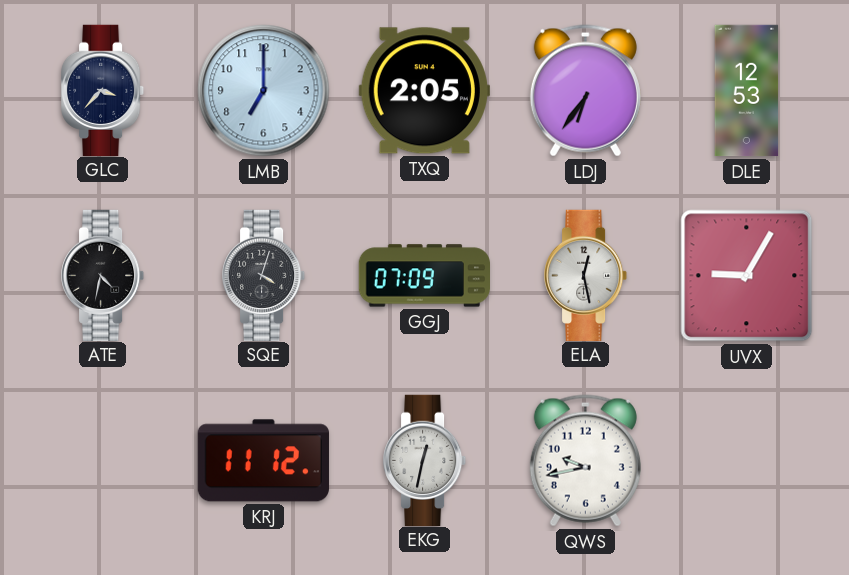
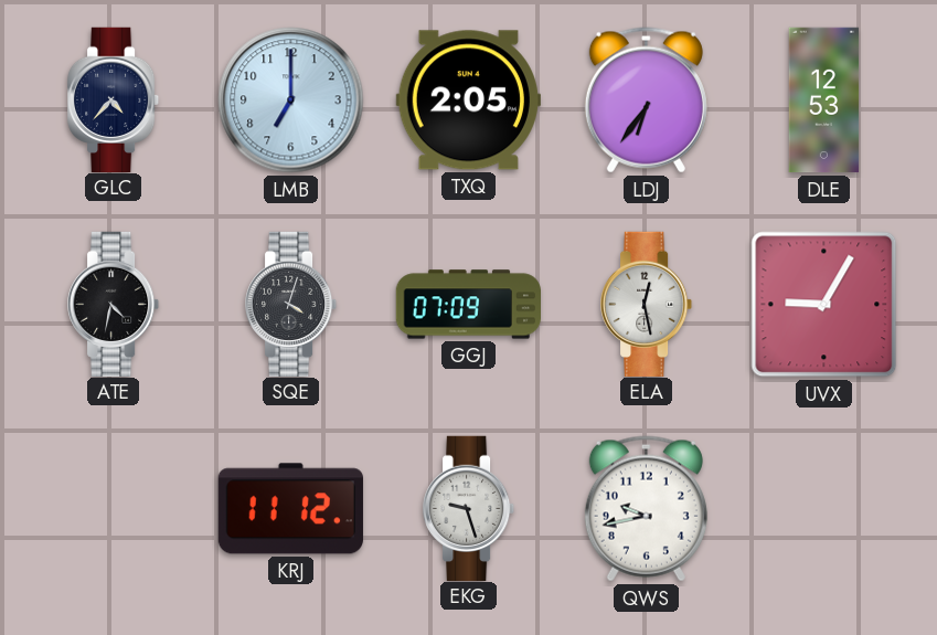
GLC: 3:37 -> 4:37 (115, 99)
EKG: 12:32 -> 9:27 (470, 508)
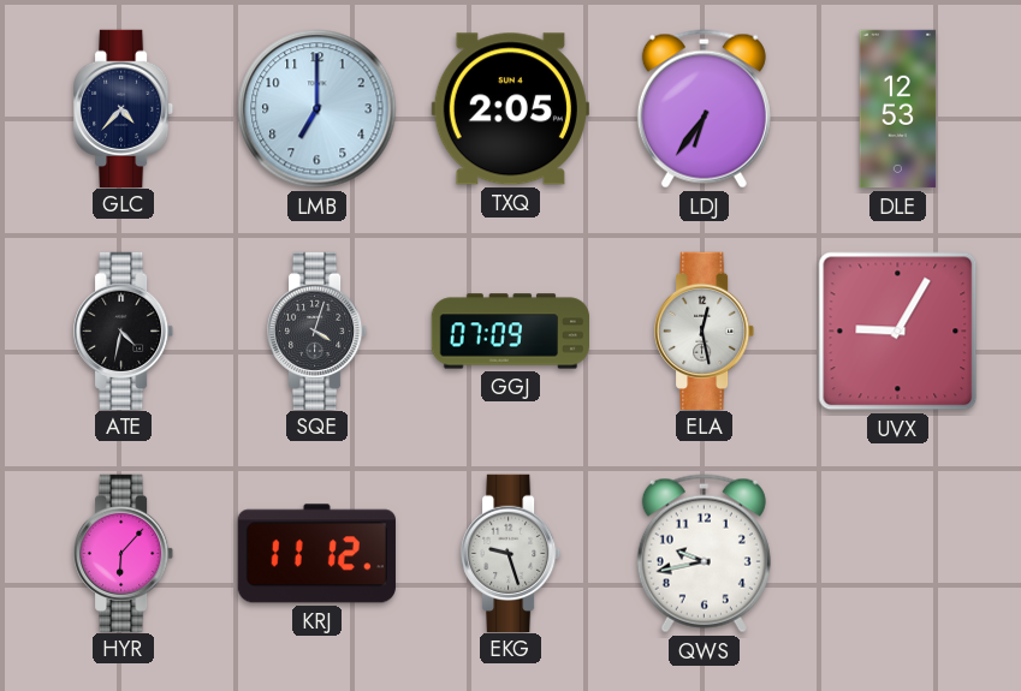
HYR: none -> 6:07 (125, 553)
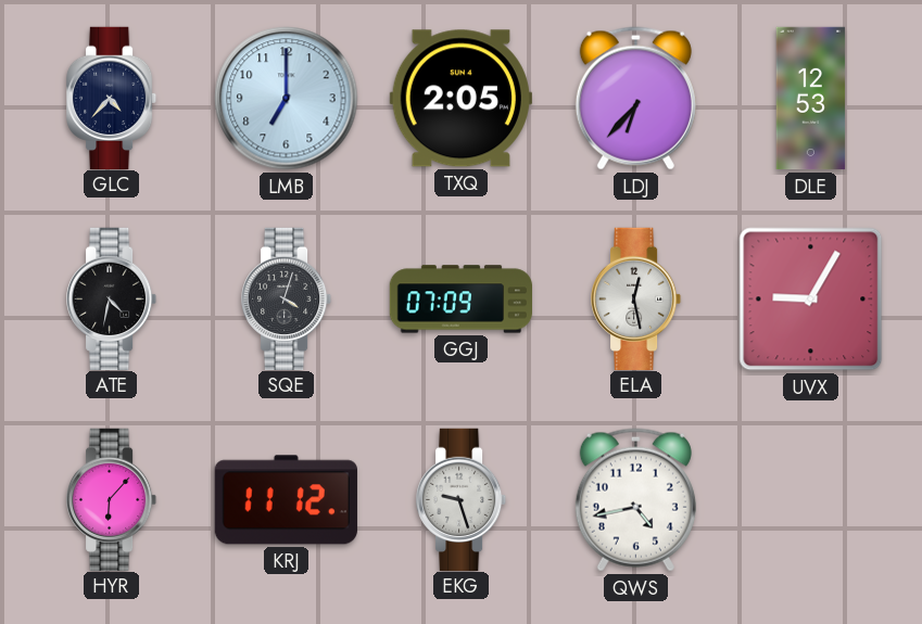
LDJ: 6:36 -> 6:37 (635, 99)
QWS: 9:43 -> 4:43 (635, 500)
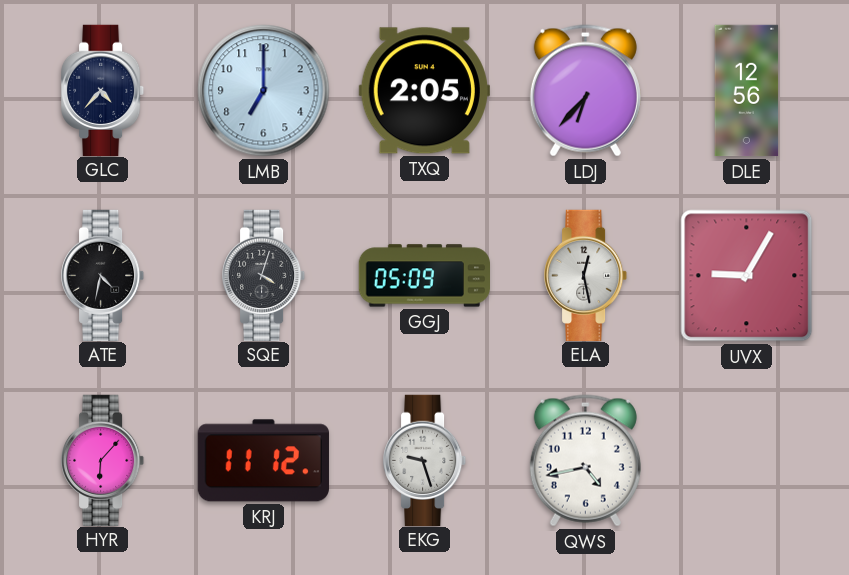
DLE: 12:53 -> 12:56 (747, 91)
GGJ: 07:09 -> 05:09 (424, 276)
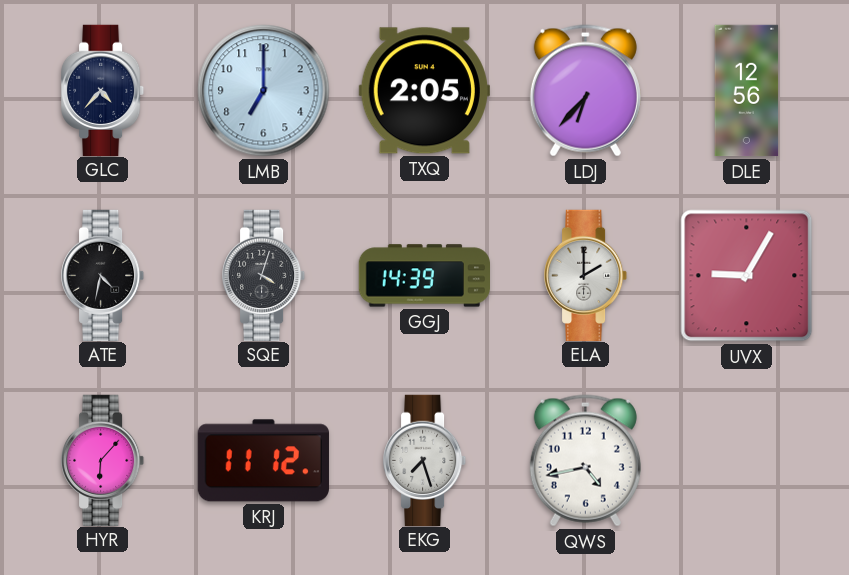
GGJ: 05:09 -> 14:39 (424, 276)
ELA: 12:28 -> 2:00 (587, 275)
EKG: 9:27 -> 7:27 (426, 460)
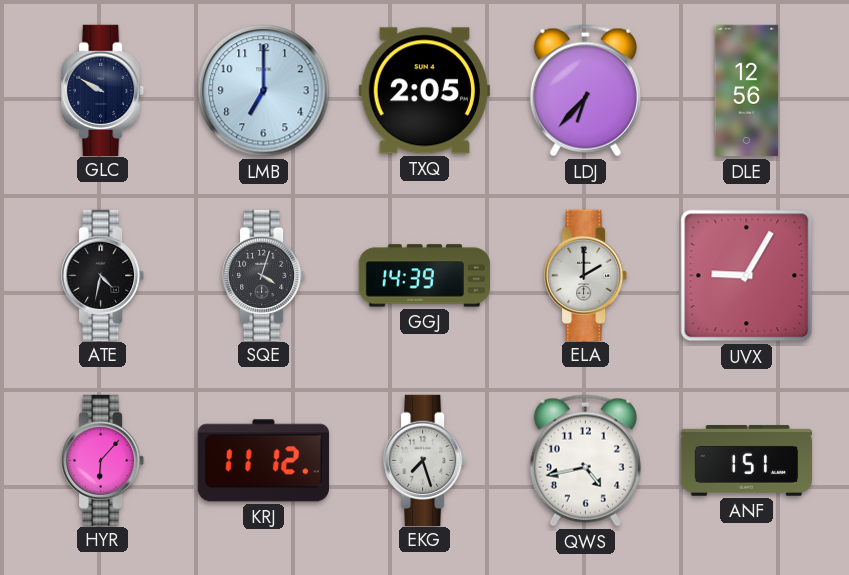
GLC: 4:37 -> 9:50 (104, 90)
ANF: none -> 1:51 (747, 461)
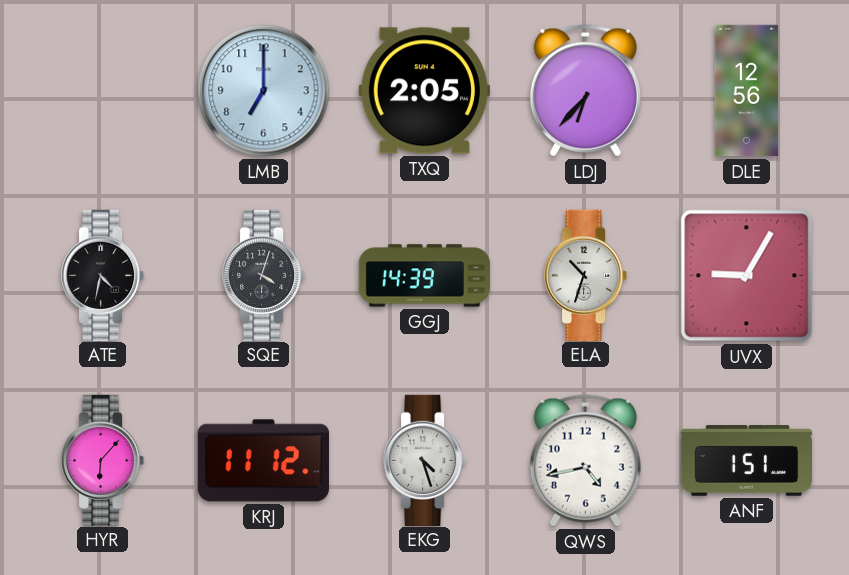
GLC: 9:50 -> none (104, 90)
ELA: 2:00 -> 10:33 (587, 275)
EKG: 7:27 -> 4:27 (426, 460)
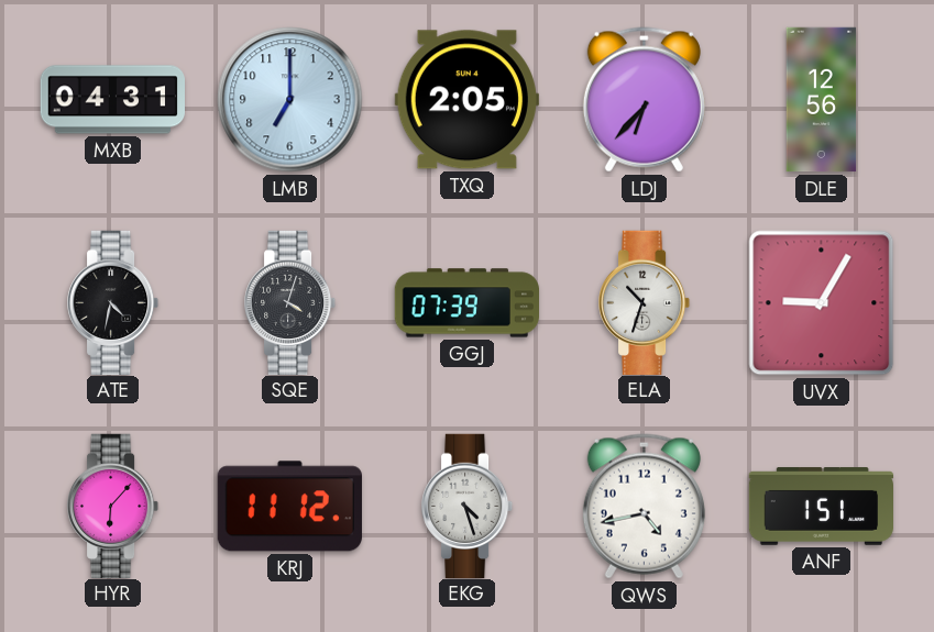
MXB: none -> 04:31 (112, 100)
GGJ: 14:39 -> 07:39 (466, 303)
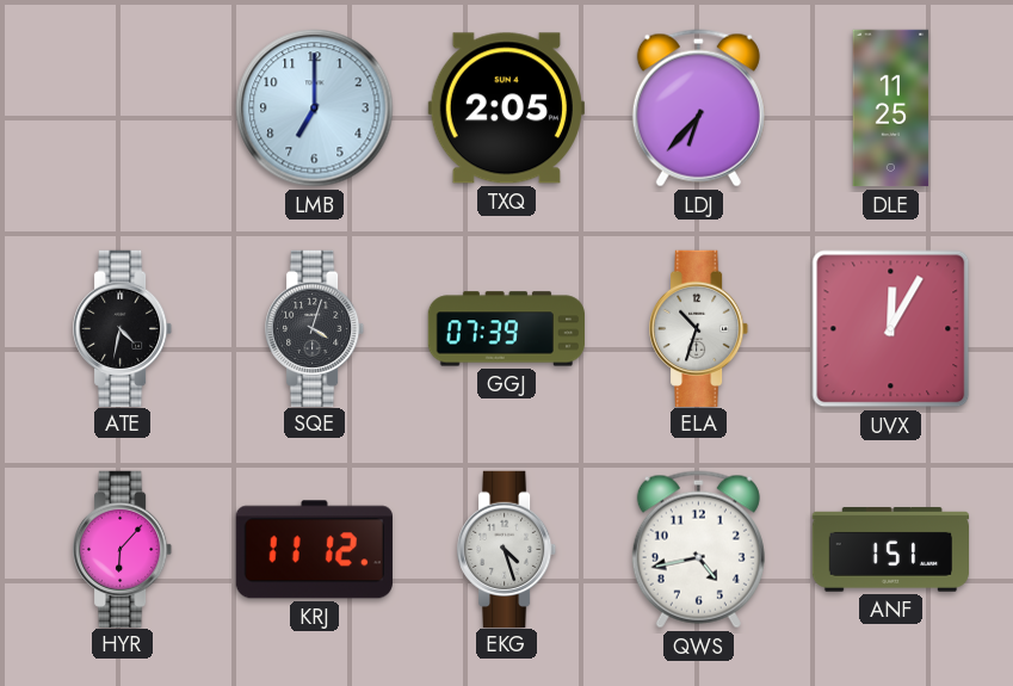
MXB: 04:31 -> none (112, 100)
DLE: 12:56 -> 11:25 (891, 109)
UVX: 9:05 -> 12:05 (891, 329)
